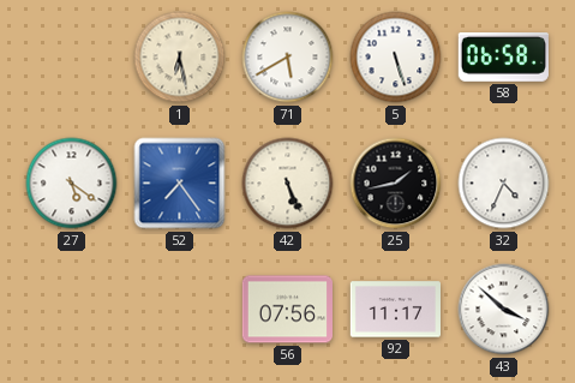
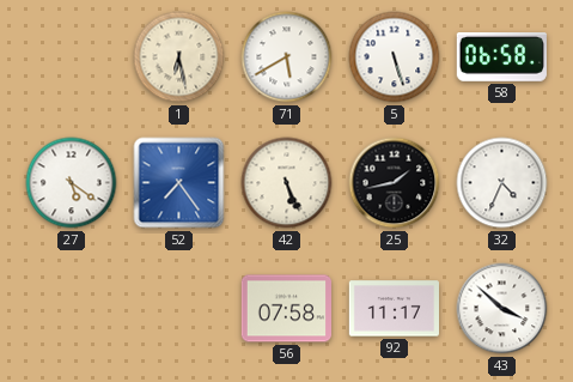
56: 07:56 -> 07:58 (286, 309)
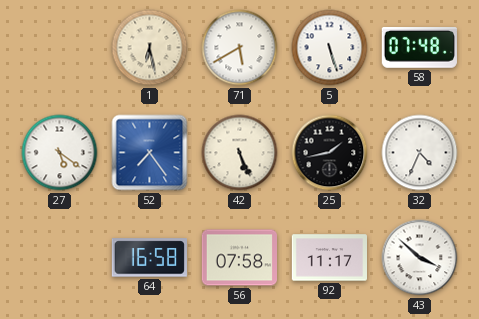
58: 06:58 -> 07:48 (419, 48)
64: none -> 16:58 (149, 258)
